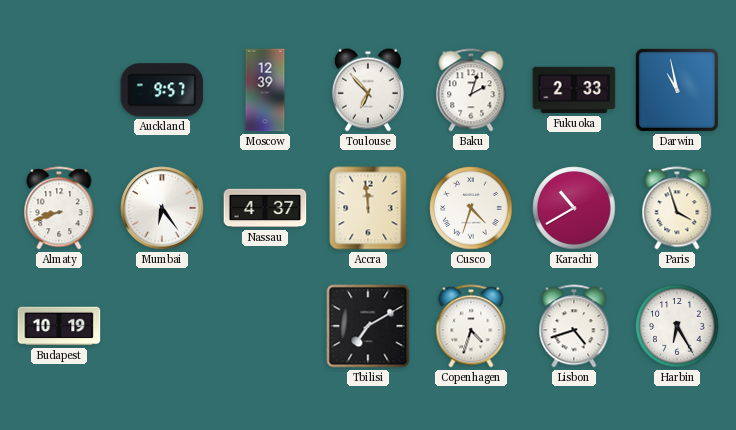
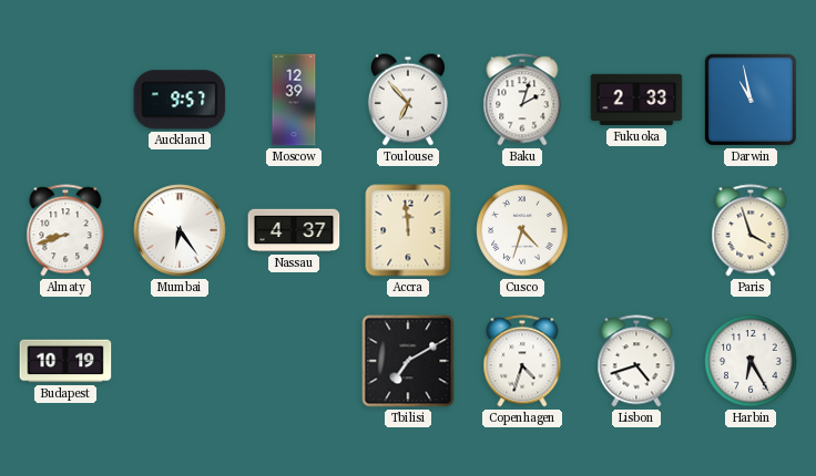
Karachi: 10:40 -> none (574, 208)
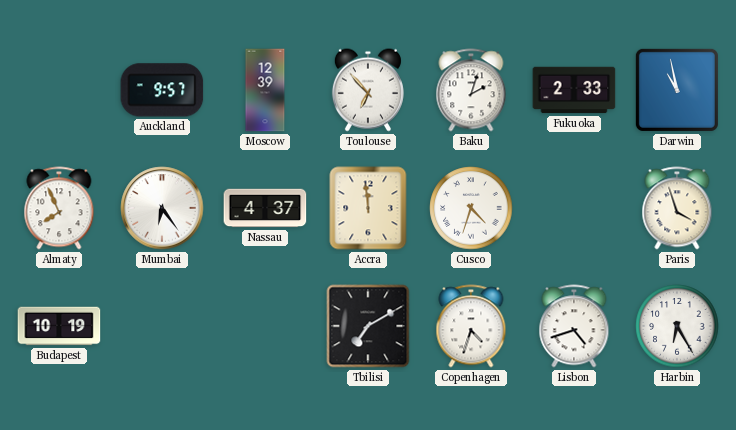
Almaty: 8:42 -> 7:56 (59, 208)
